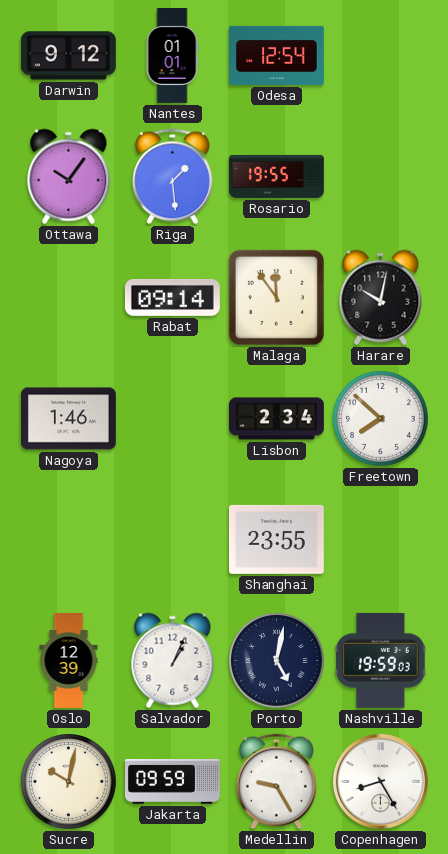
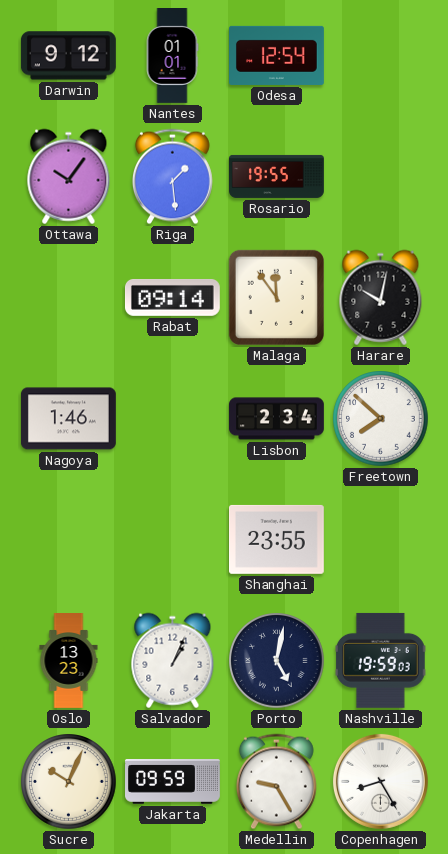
Oslo: 12:39 -> 13:23 (69, 661)
Sucre: 10:02 -> 10:04 (69, 782)
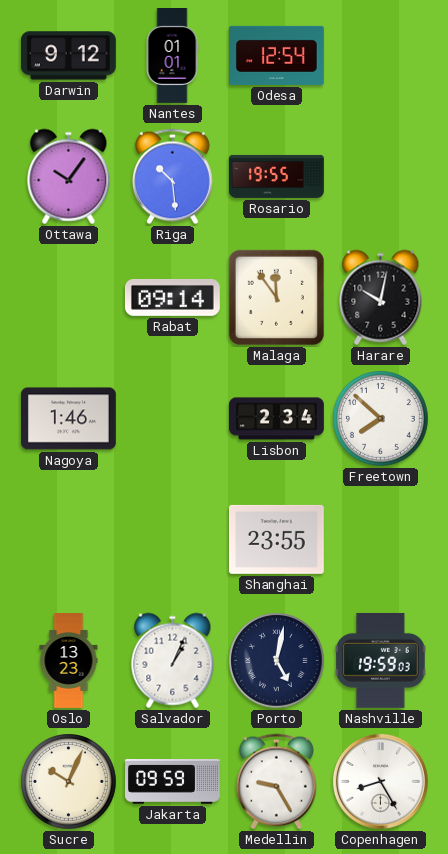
Riga: 1:29 -> 10:29 (172, 177)
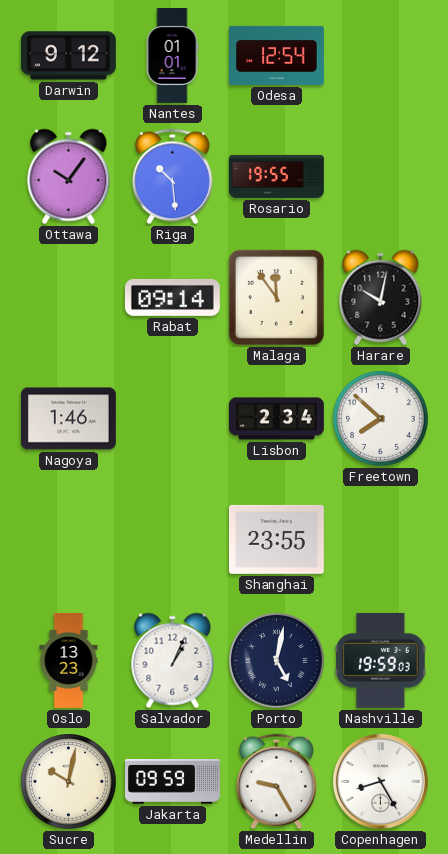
Sucre: 10:04 -> 10:02 (69, 782)
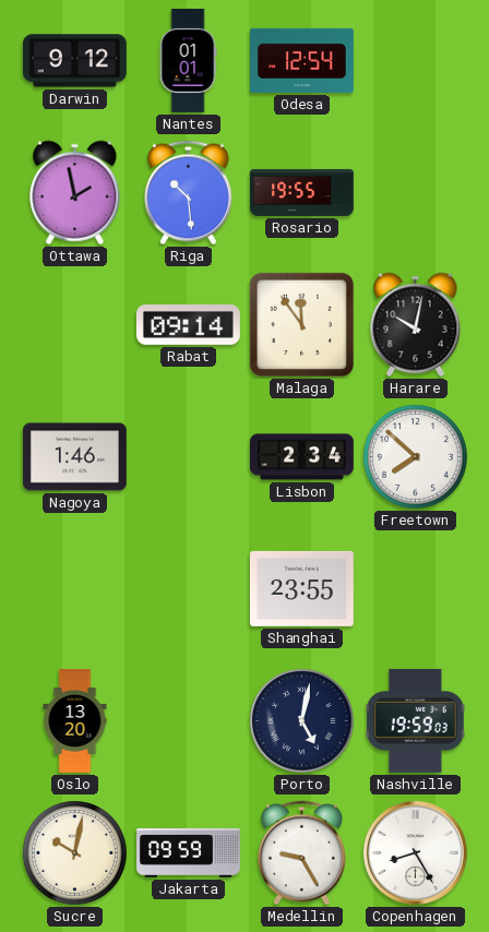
Ottawa: 10:06 -> 1:58 (75, 193)
Oslo: 13:23 -> 13:20 (75, 721)
Salvador: 1:04 -> none (173, 661)
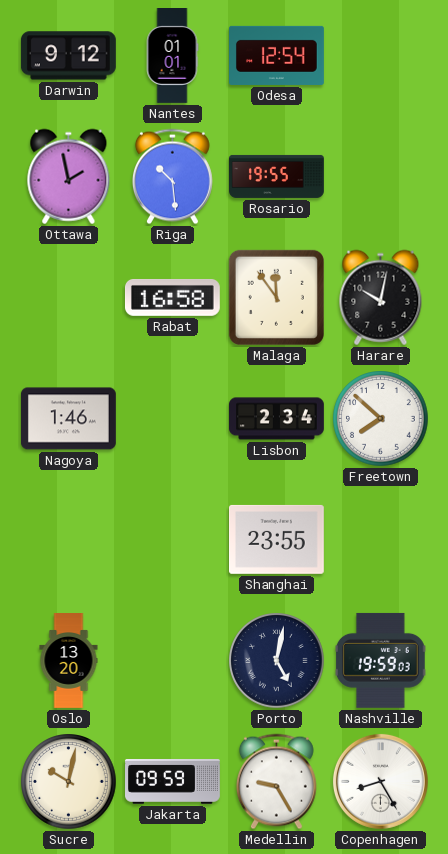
Rabat: 09:14 -> 16:58 (172, 298)
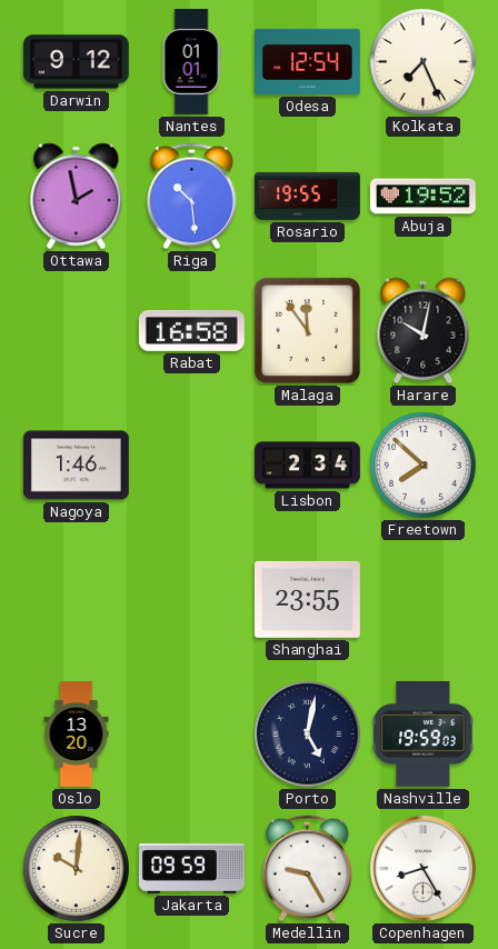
Kolkata: none -> 7:26 (424, 62)
Abuja: none -> 19:52 (424, 197)
Sucre: 10:02 -> 10:01 (77, 869)
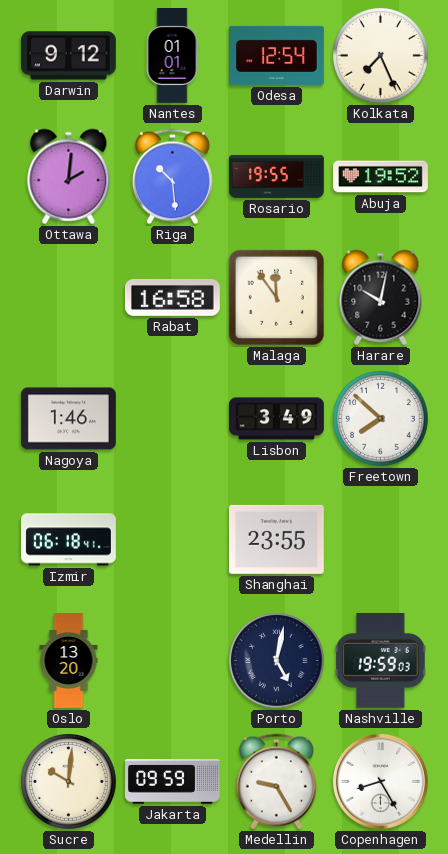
Ottawa: 1:58 -> 2:01 (69, 177)
Lisbon: 2:34 -> 3:49 (277, 419)
Izmir: none -> 06:18 (69, 540)
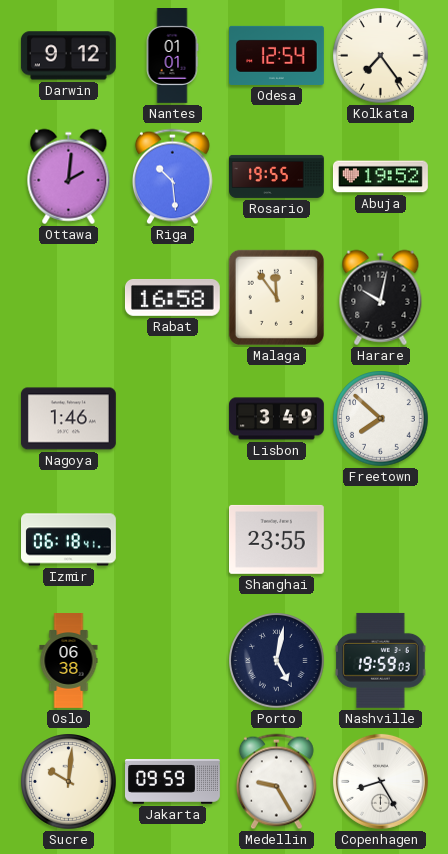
Kolkata: 7:26 -> 7:24 (381, 56)
Oslo: 13:20 -> 06:38 (69, 661)
